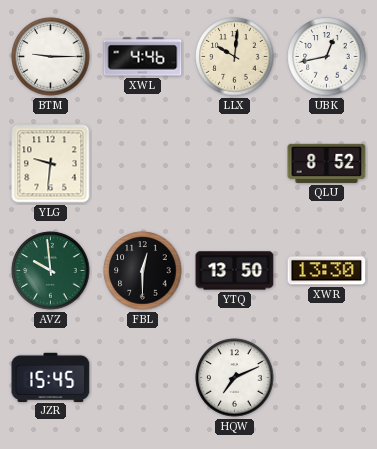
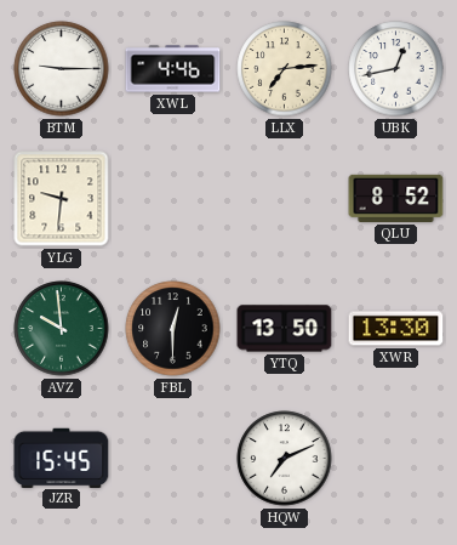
LLX: 10:01 -> 7:14 (285, 69)
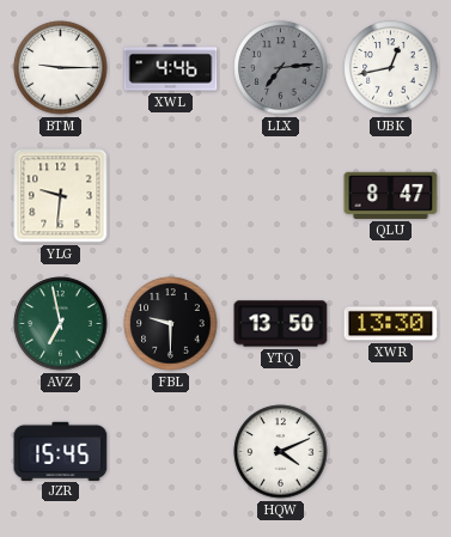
LLX dial: cream -> grey (281, 68)
QLU: 8:52 -> 8:47 (391, 195)
AVZ: 9:59 -> 6:58 (61, 324)
FBL: 12:30 -> 9:30 (171, 324)
HQW: 7:11 -> 4:11 (281, 452)
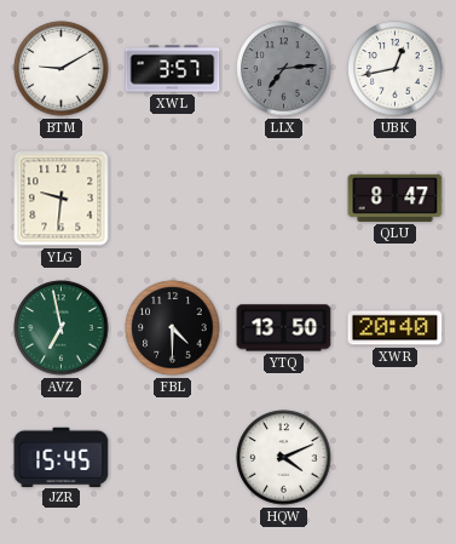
BTM: 9:15 -> 9:10 (62, 69)
XWL: 4:46 -> 3:57 (173, 69)
FBL: 9:30 -> 4:30 (173, 328)
XWR: 13:30 -> 20:40 (396, 328)
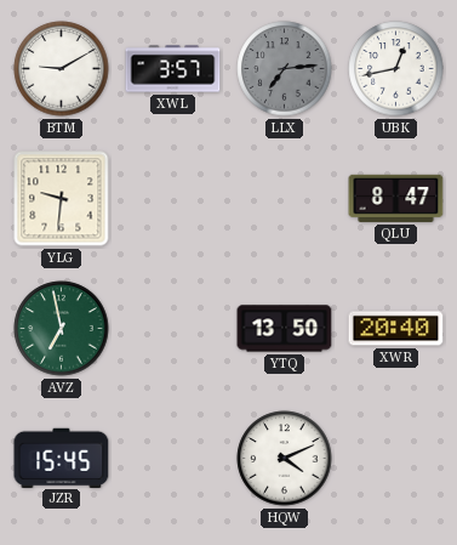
FBL: 4:30 -> none (173, 328)
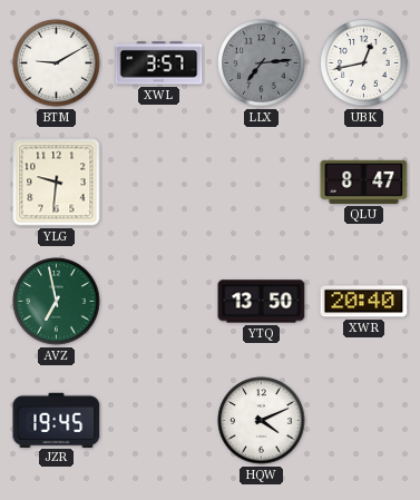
JZR: 15:45 -> 19:45 (57, 420)
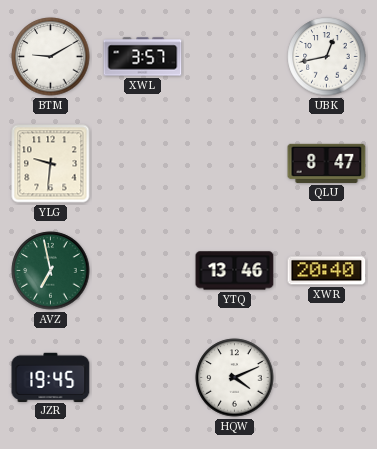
LLX: 7:14 -> none (262, 63)
YTQ: 13:50 -> 13:46 (235, 271)
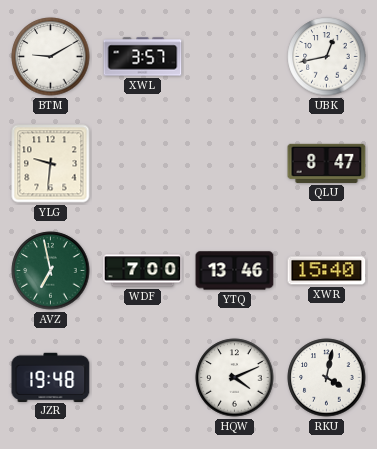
WDF: none -> 7:00 (143, 271)
XWR: 20:40 -> 15:40 (327, 271)
JZR: 19:45 -> 19:48 (51, 377)
RKU: none -> 4:02 (327, 378)
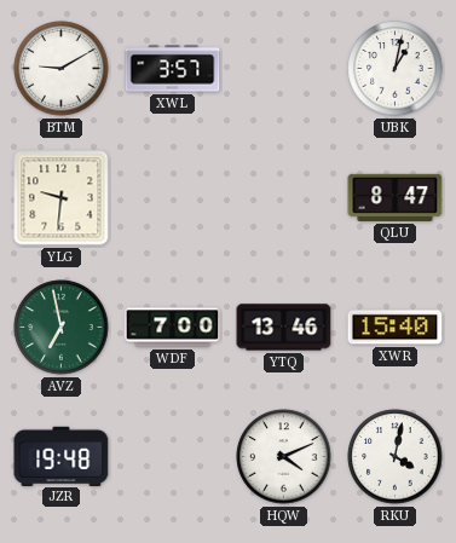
UBK: 12:43 -> 1:02 (396, 69)
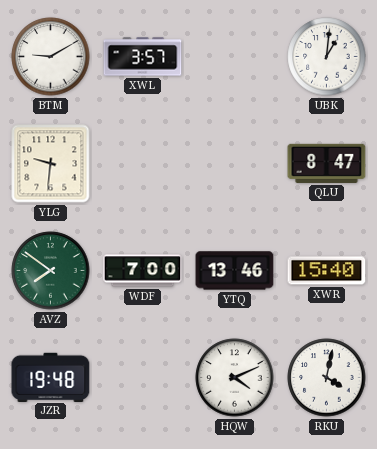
UBK: 1:02 -> 1:01 (327, 57)
AVZ: 6:58 -> 7:51 (51, 271)
